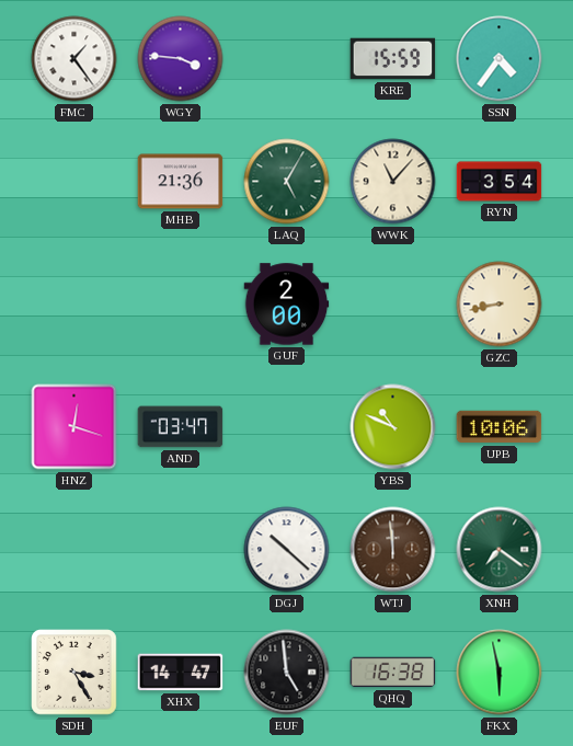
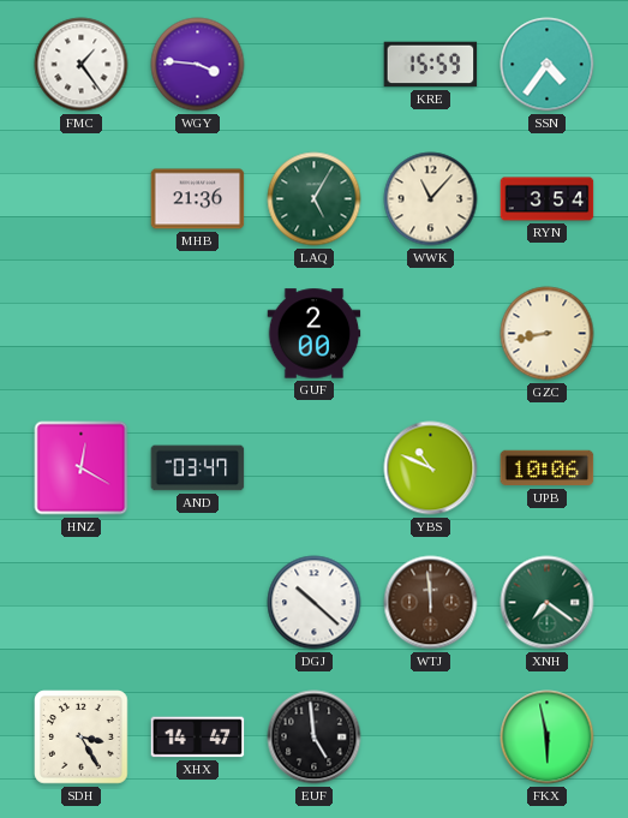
HNZ: 12:18 -> 12:20 (82, 468)
QHQ: 16:38 -> none (393, 673)
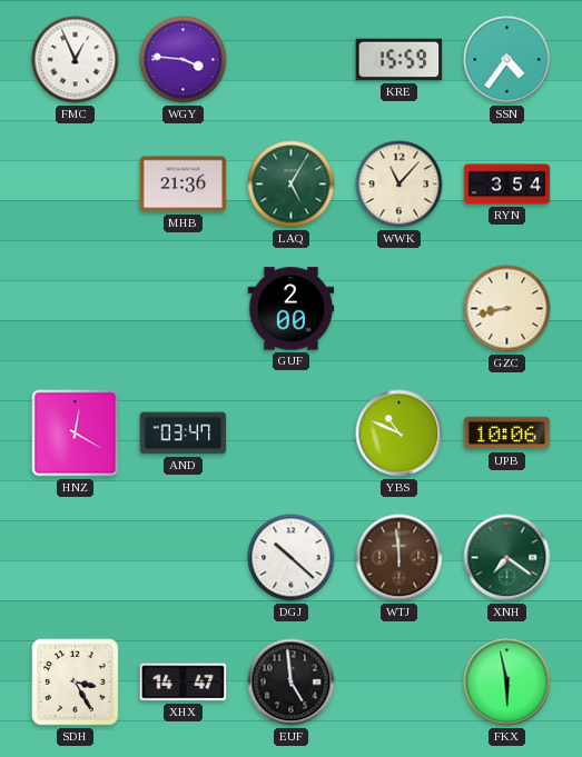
FMC: 1:24 -> 12:56 (76, 60)
